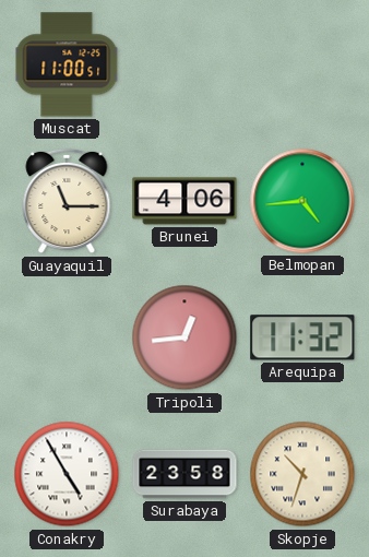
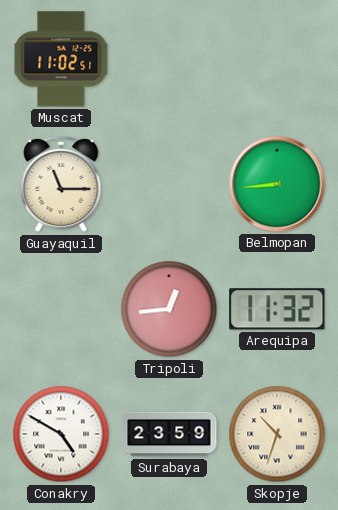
Muscat: 11:00 -> 11:02 (61, 59)
Brunei: 4:06 -> none (184, 201)
Belmopan: 4:44 -> 8:44 (277, 184)
Conakry: 4:55 -> 4:50 (61, 434)
Surabaya: 23:58 -> 23:59 (169, 434)
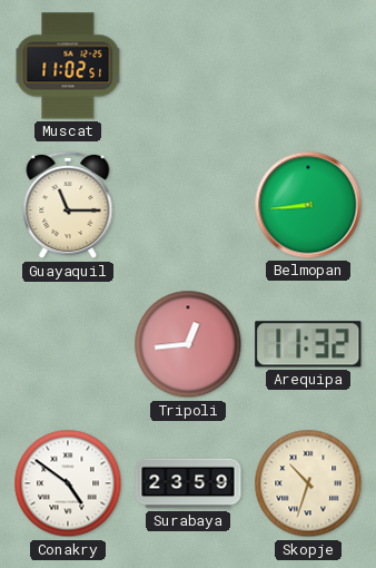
Conakry: 4:50 -> 4:51 (68, 483)
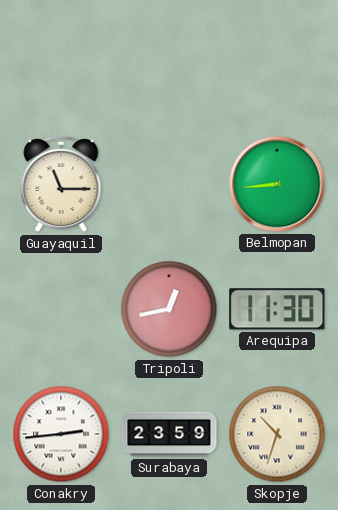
Muscat: 11:02 -> none (68, 66)
Tripoli: 12:44 -> 12:43 (169, 309)
Arequipa: 11:32 -> 11:30 (277, 309)
Conakry: 4:51 -> 2:44 (61, 434)
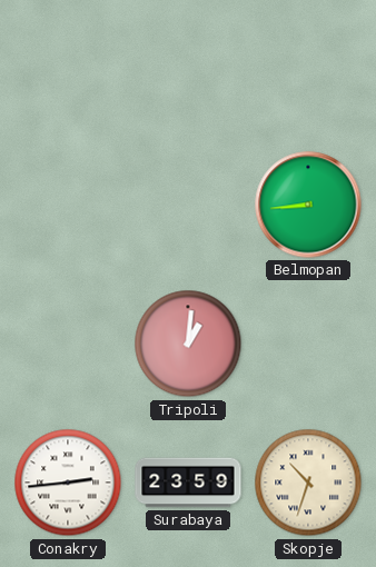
Guayaquil: 11:15 -> none (61, 184)
Tripoli: 12:43 -> 1:01 (188, 344)
Arequipa: 11:30 -> none (277, 309)
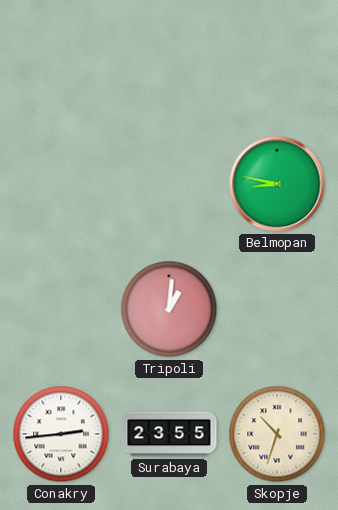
Belmopan: 8:44 -> 8:47 (277, 184)
Surabaya: 23:59 -> 23:55 (169, 434)
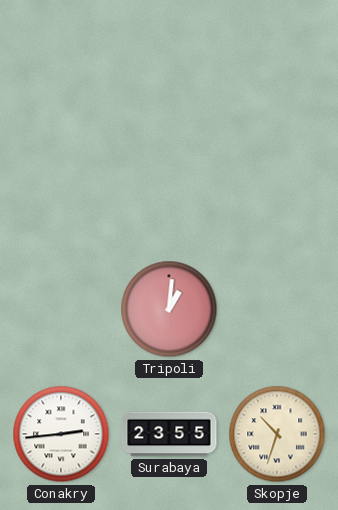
Belmopan: 8:47 -> none (277, 184)
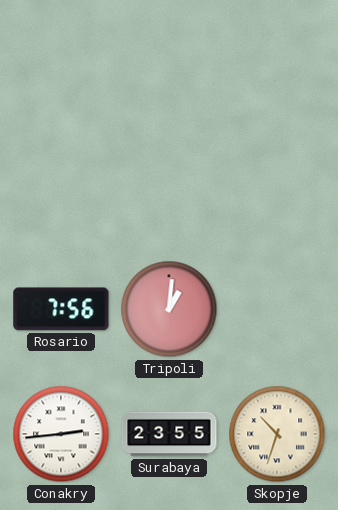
Rosario: none -> 7:56 (61, 309)
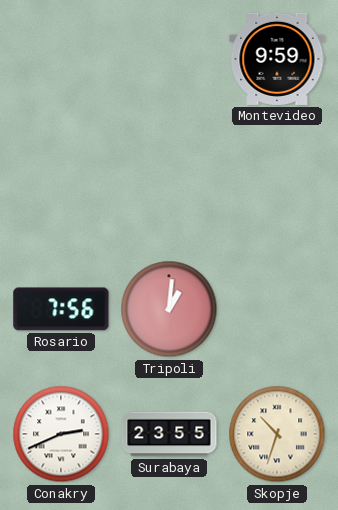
Montevideo: none -> 9:59 (277, 59)
Conakry: 2:44 -> 2:41 (61, 434)
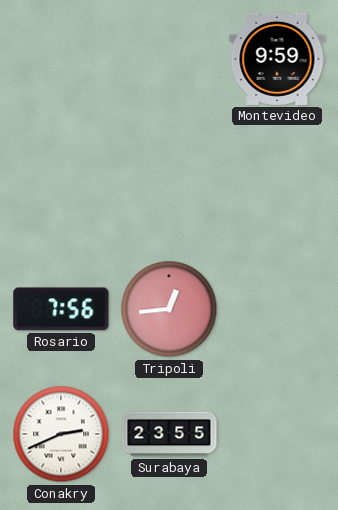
Tripoli: 1:01 -> 12:44 (169, 309)
Skopje: 10:33 -> none (277, 434)
